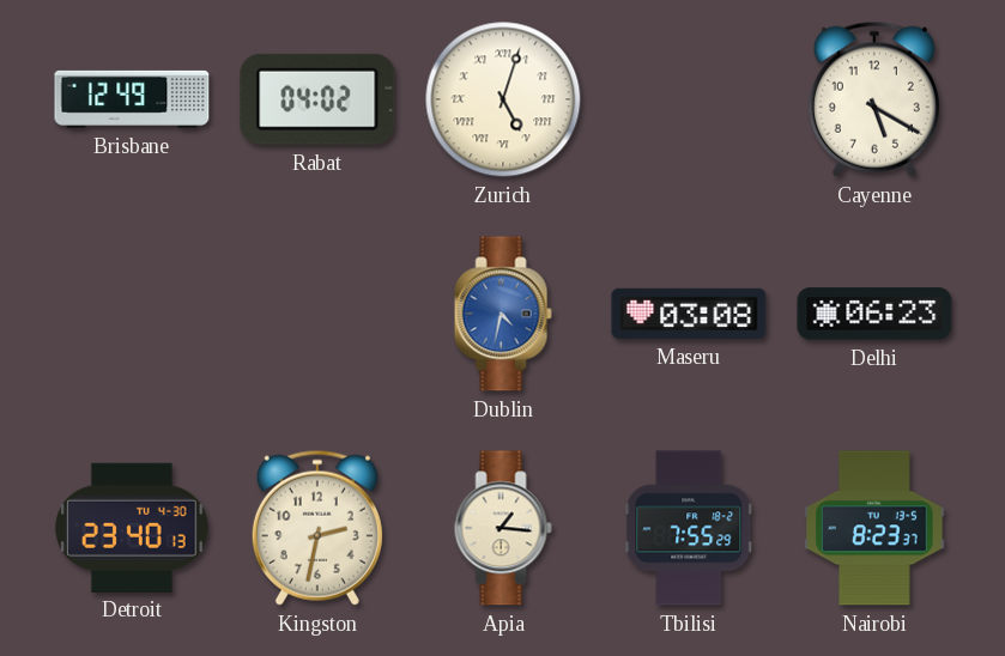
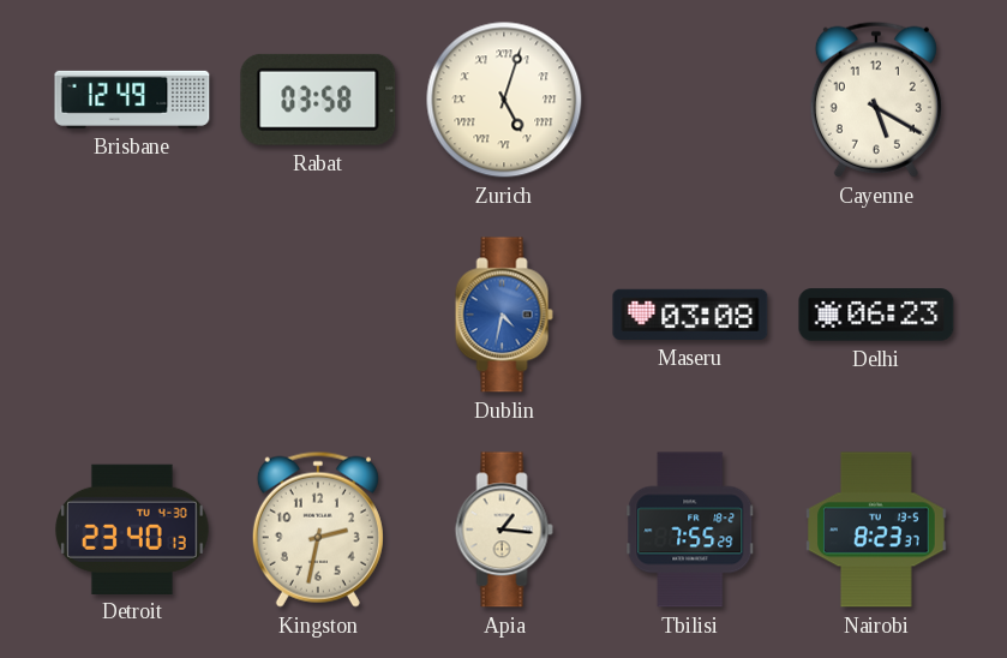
Rabat: 04:02 -> 03:58 (318, 100)
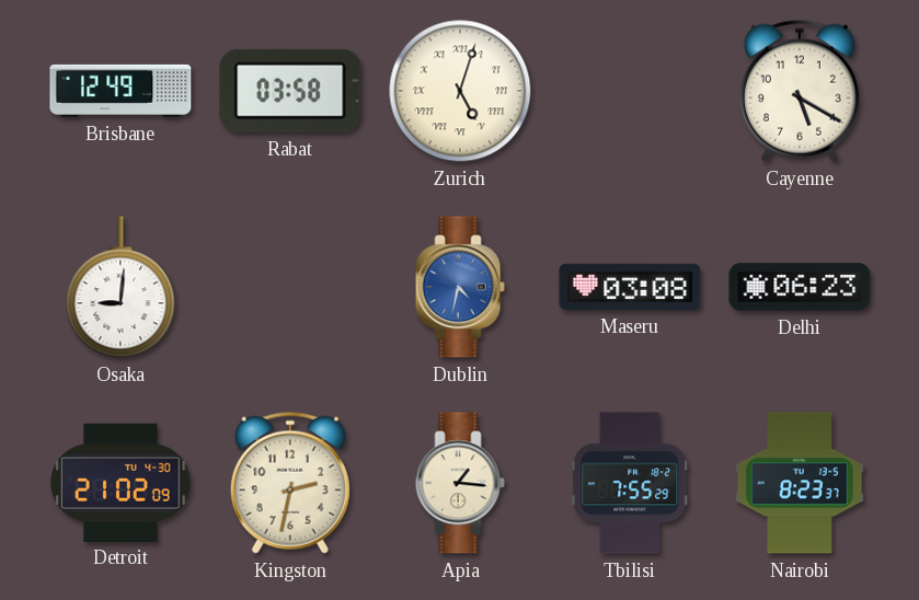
Osaka: none -> 9:01 (120, 287)
Detroit: 23:40 -> 21:02 (120, 482)
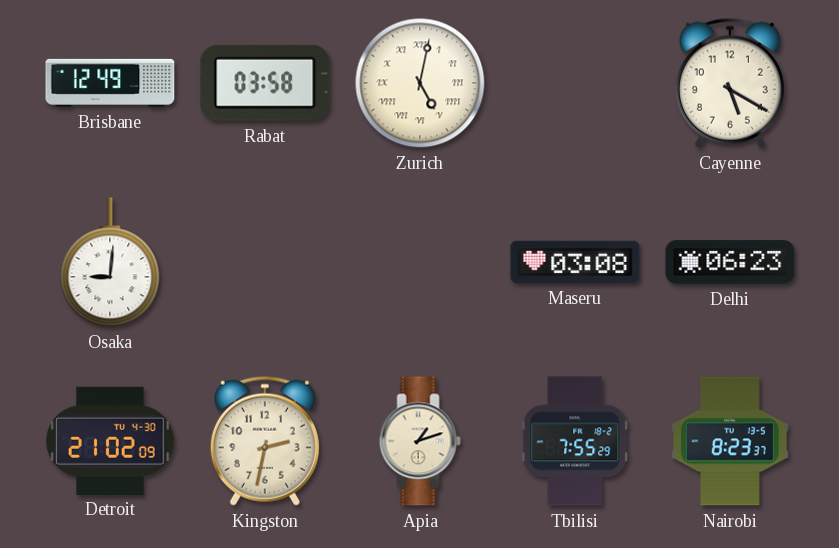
Zurich: 5:03 -> 5:02 (420, 83)
Dublin: 4:32 -> none (460, 287)
Apia: 1:16 -> 1:12 (420, 441)
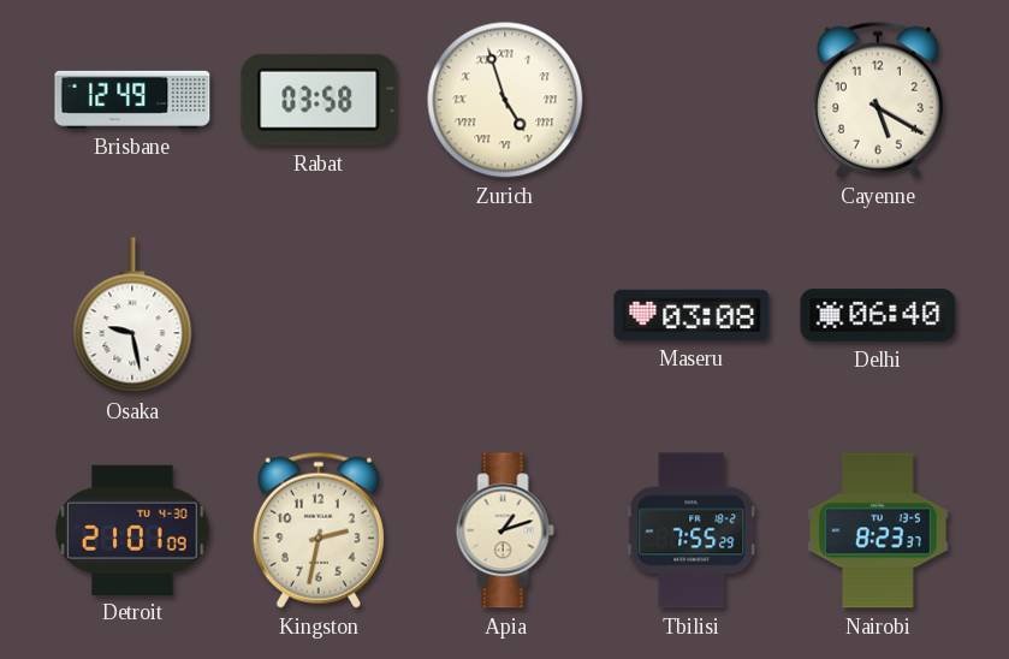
Zurich: 5:02 -> 4:57 (505, 100)
Osaka: 9:01 -> 9:28 (132, 315)
Delhi: 06:23 -> 06:40 (878, 315)
Detroit: 21:02 -> 21:01 (132, 529)
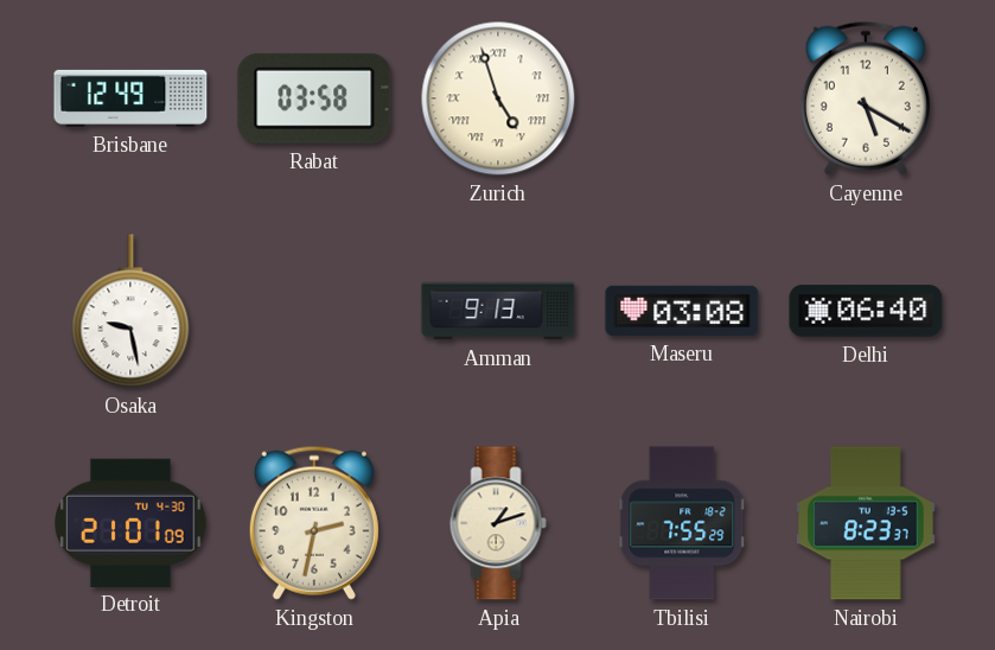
Amman: none -> 9:13 (498, 311)
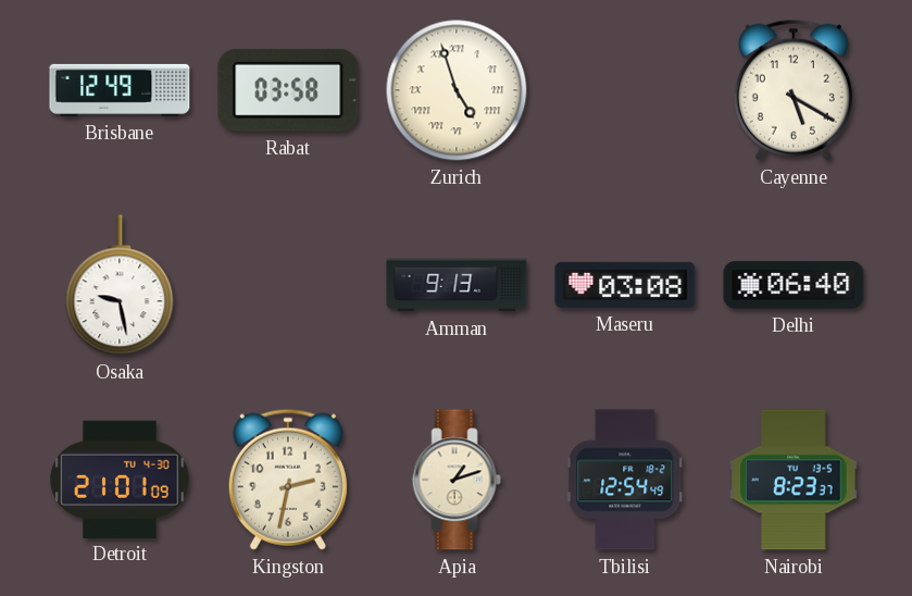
Tbilisi: 7:55 -> 12:54 (625, 480)
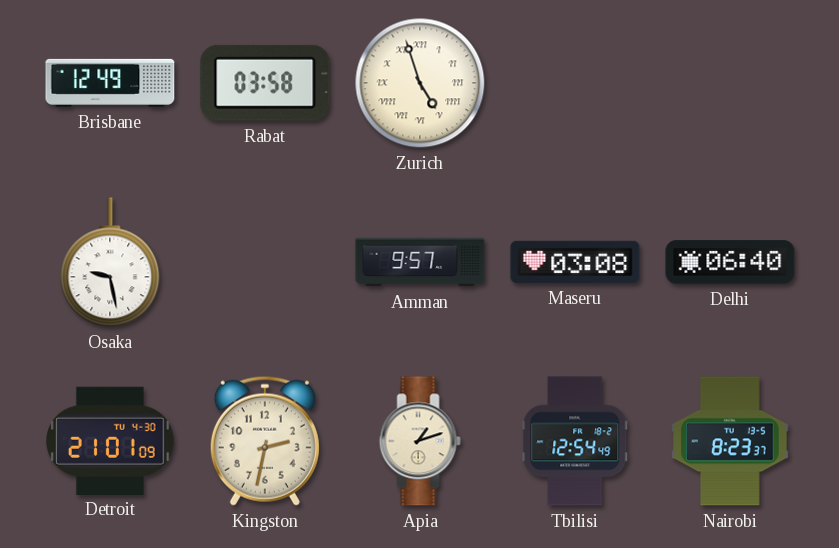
Cayenne: 5:20 -> none (794, 90)
Amman: 9:13 -> 9:57 (420, 262)
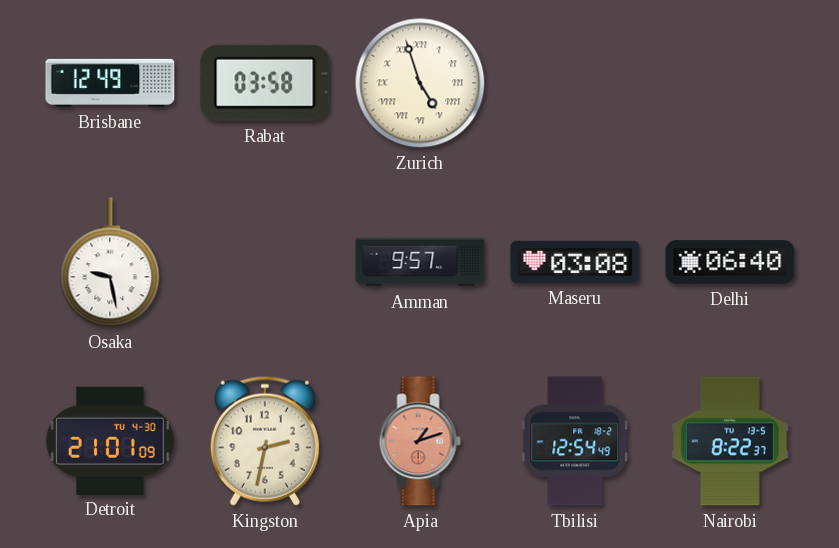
Apia dial: cream -> salmon (420, 441)
Nairobi: 8:23 -> 8:22 (731, 441)
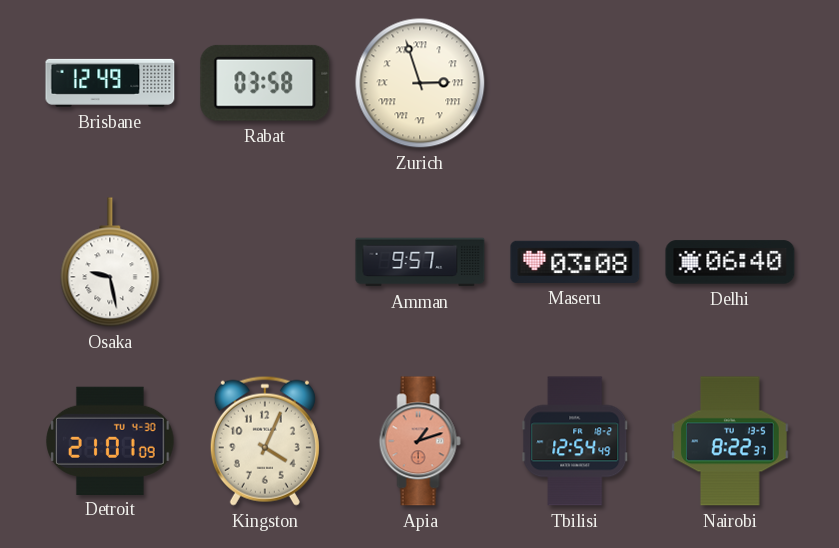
Zurich: 4:57 -> 2:57 (420, 83)
Kingston: 2:32 -> 4:04 (265, 441)
